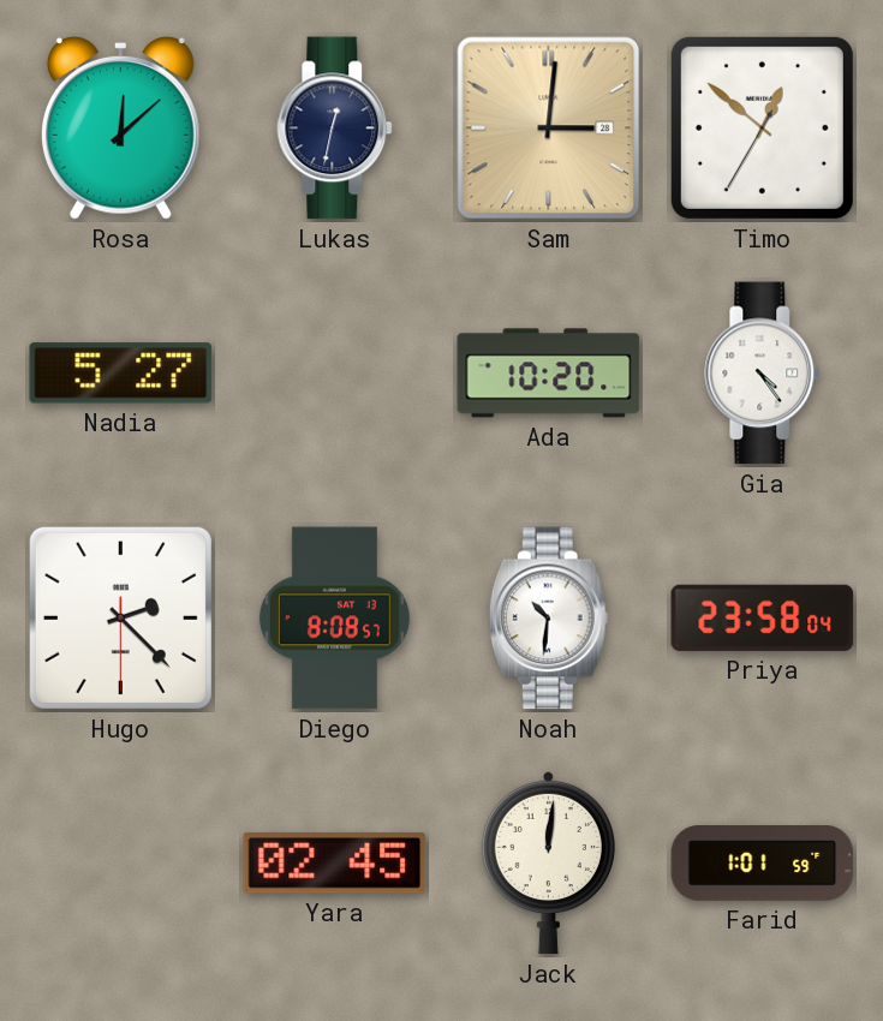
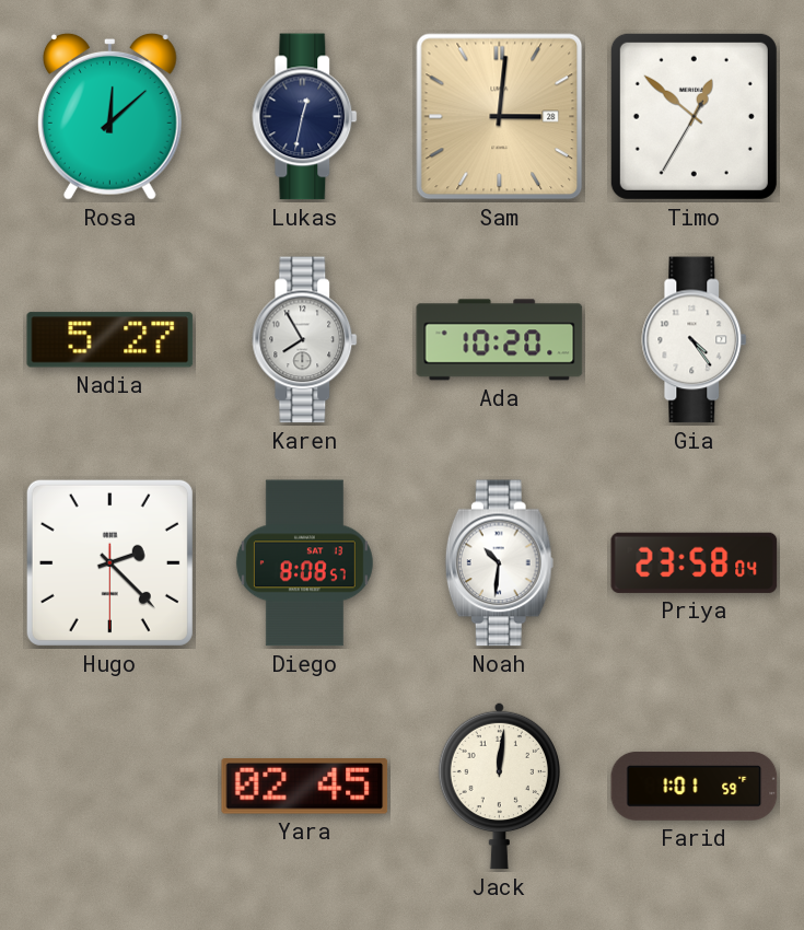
Karen: none -> 7:55 (305, 340)
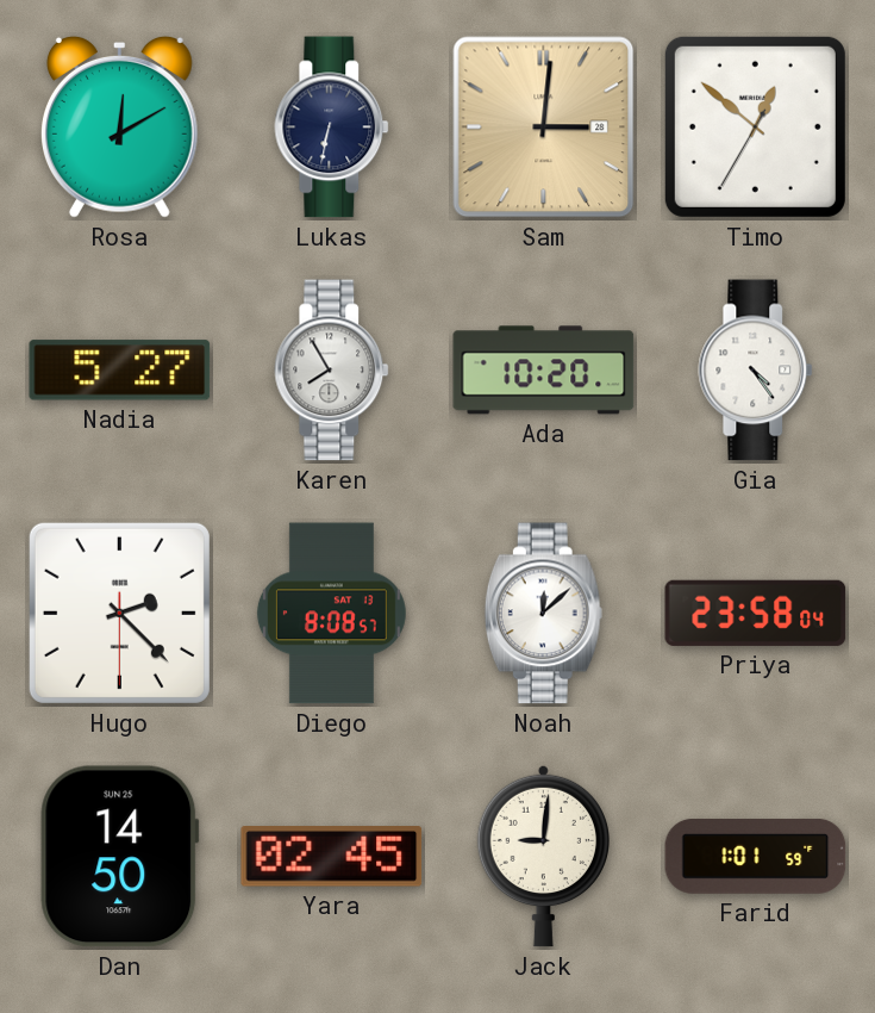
Rosa: 12:08 -> 12:10 (119, 126)
Lukas: 12:32 -> 6:32 (332, 128)
Noah: 10:31 -> 12:08 (543, 614)
Dan: none -> 14:50 (120, 857)
Jack: 12:01 -> 9:01 (543, 856)
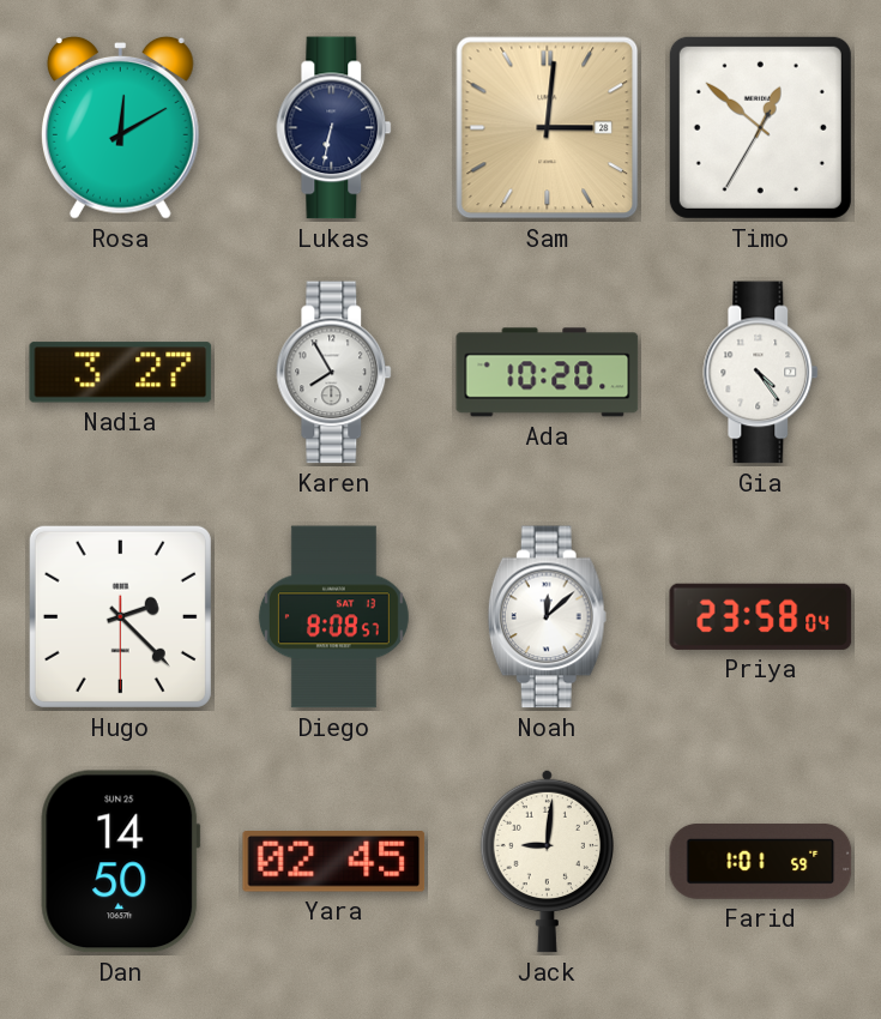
Nadia: 5:27 -> 3:27 (121, 373)
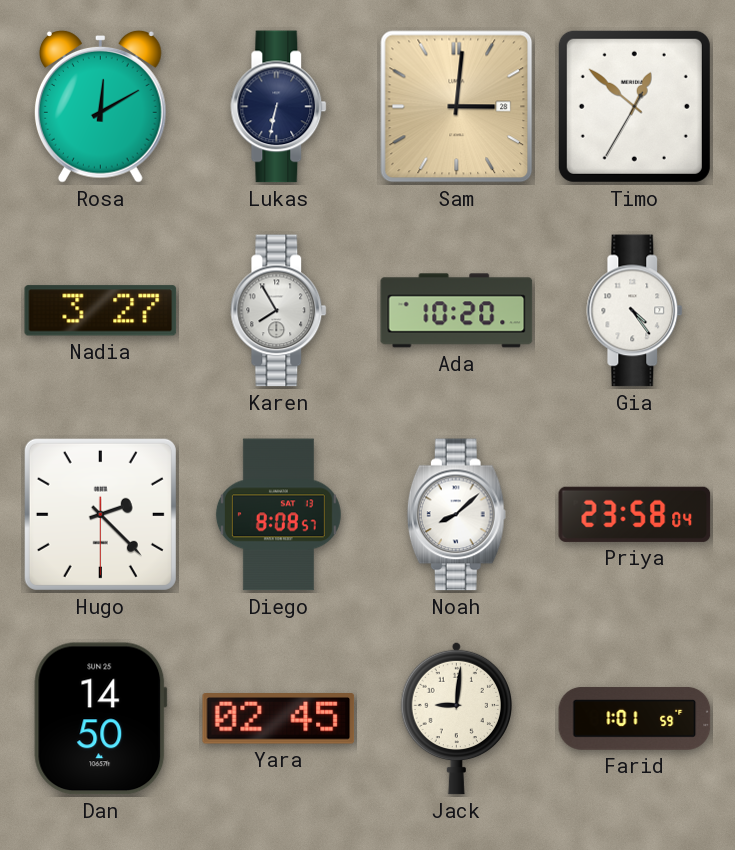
Noah: 12:08 -> 8:08 (456, 515)
